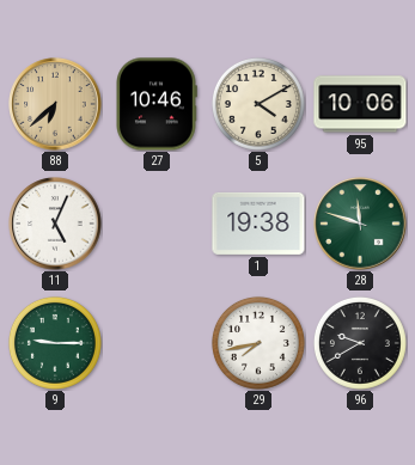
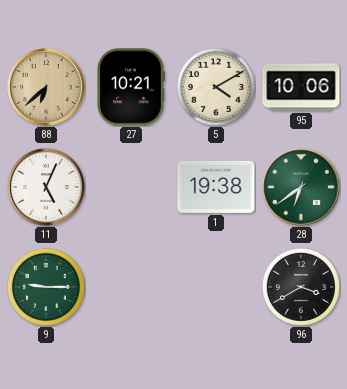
27: 10:46 -> 10:21 (131, 87)
28: 11:48 -> 6:39 (301, 187)
29: 7:43 -> none (258, 343)
96: 9:40 -> 3:40 (301, 287)
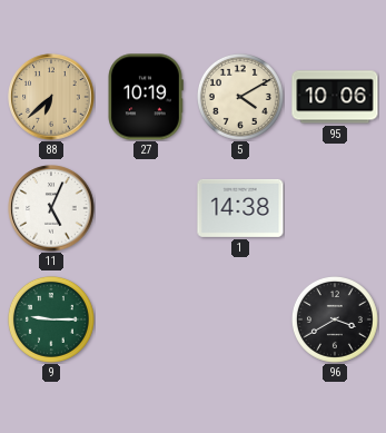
27: 10:21 -> 10:19 (146, 97)
1: 19:38 -> 14:38 (240, 208)
28: 6:39 -> none (301, 187)
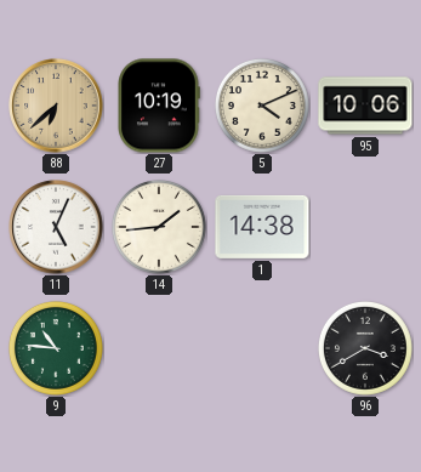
5: 4:10 -> 4:11 (262, 106)
14: none -> 1:44 (159, 227)
9: 9:15 -> 10:46 (56, 348)
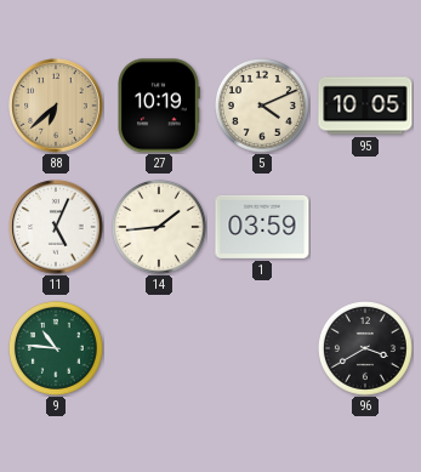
95: 10:06 -> 10:05 (365, 106)
1: 14:38 -> 03:59 (262, 227)
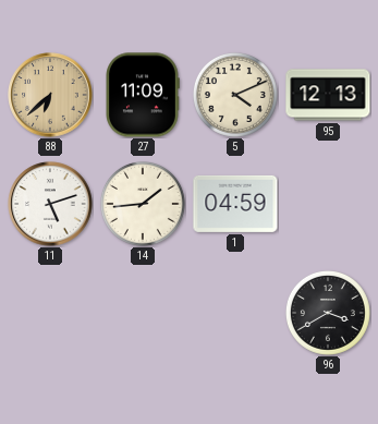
27: 10:19 -> 11:09 (143, 95)
95: 10:05 -> 12:13 (328, 95)
11: 5:04 -> 5:12 (50, 204)
1: 03:59 -> 04:59 (235, 204)
9: 10:46 -> none (56, 348)
